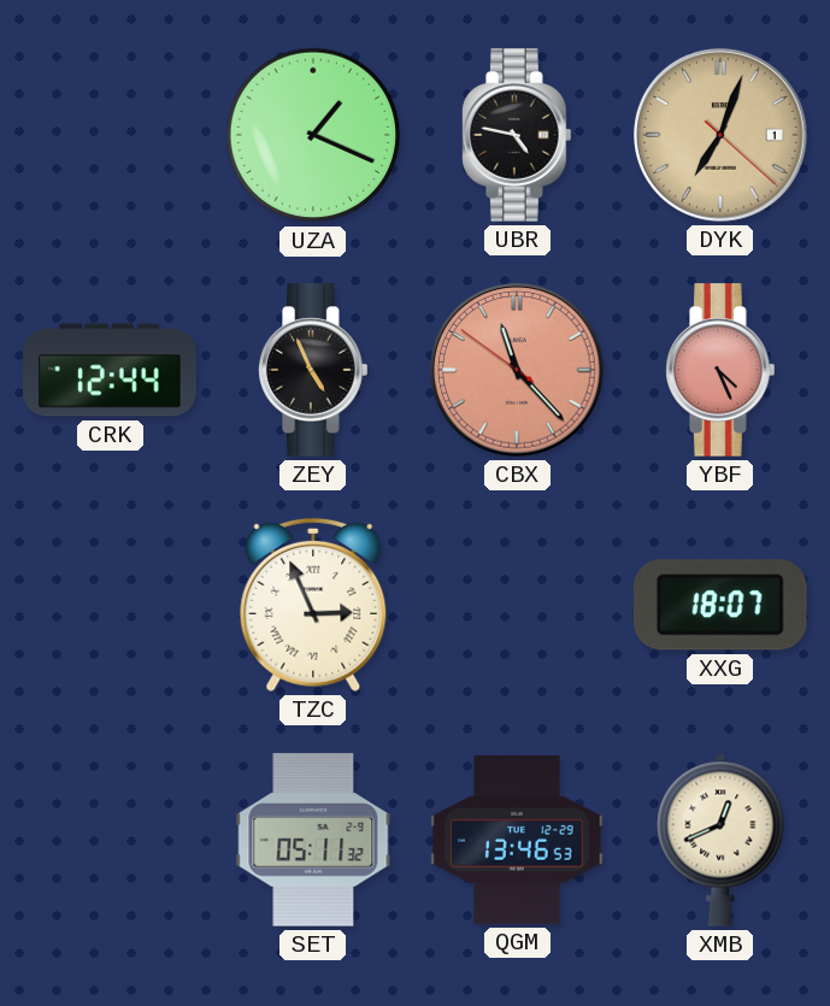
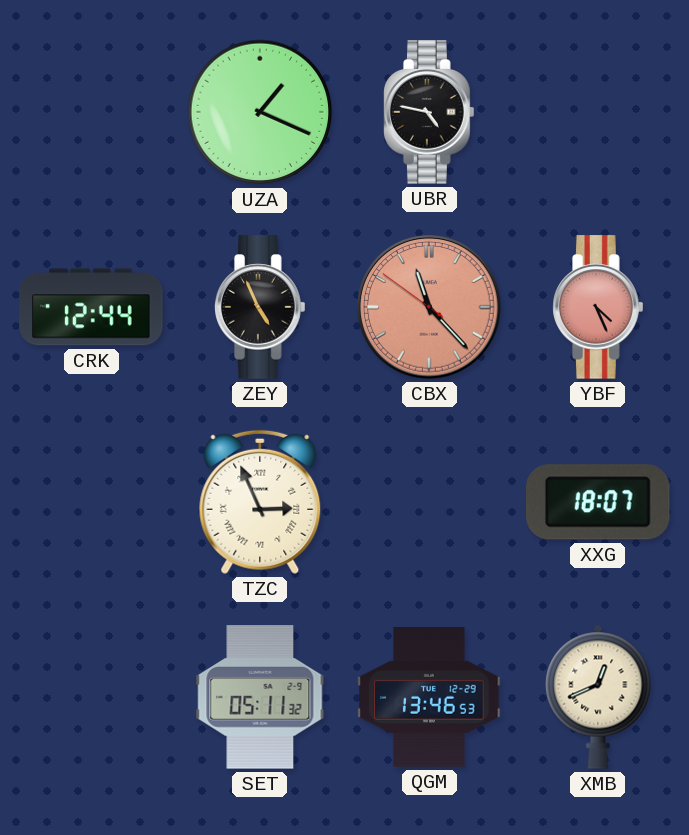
DYK: 7:03 -> none (722, 136)
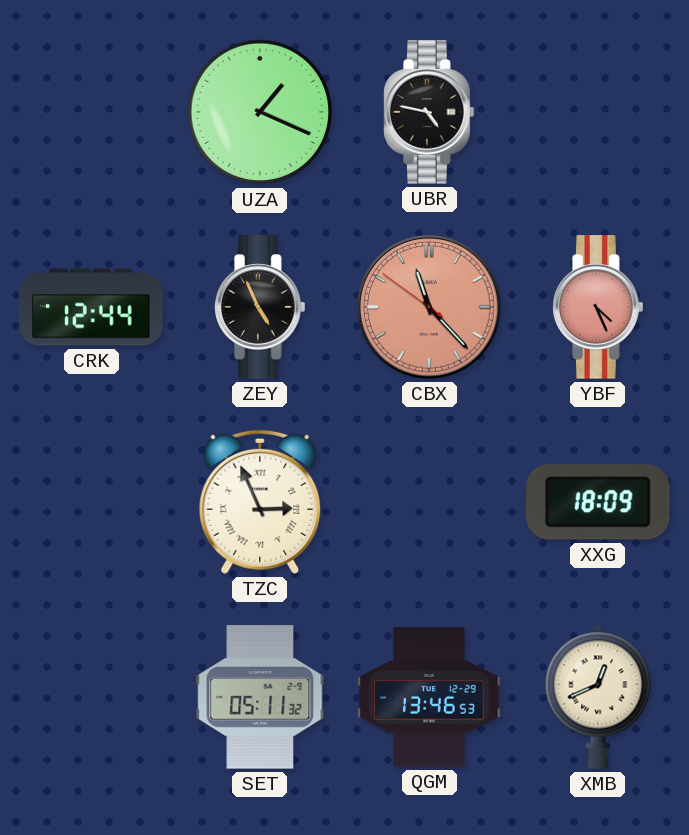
XXG: 18:07 -> 18:09 (599, 502)
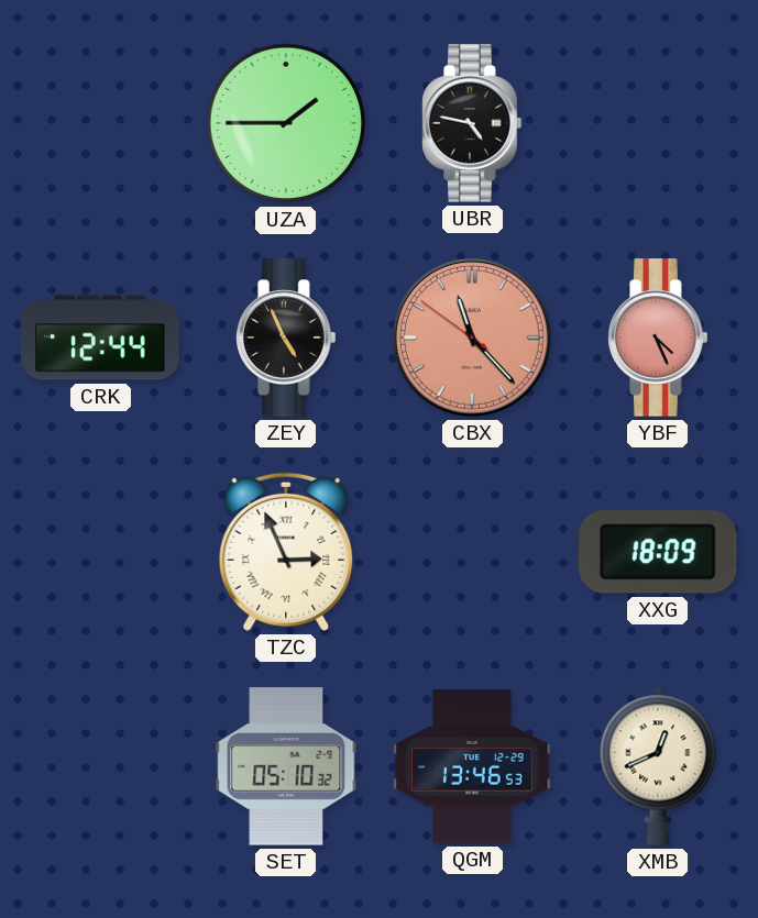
UZA: 1:19 -> 1:45 (286, 123)
SET: 05:11 -> 05:10 (286, 766)
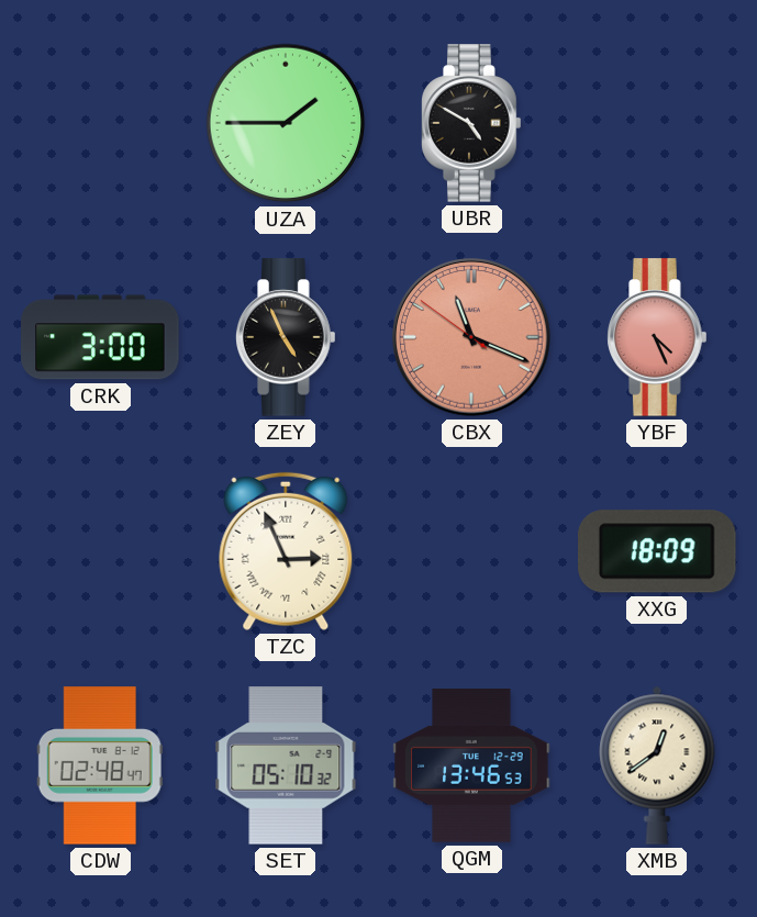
UBR: 4:47 -> 4:50 (471, 123)
CRK: 12:44 -> 3:00 (100, 337)
CBX: 11:22 -> 11:18 (472, 338)
CDW: none -> 02:48 (100, 765)
XMB: 12:41 -> 12:39 (657, 765)
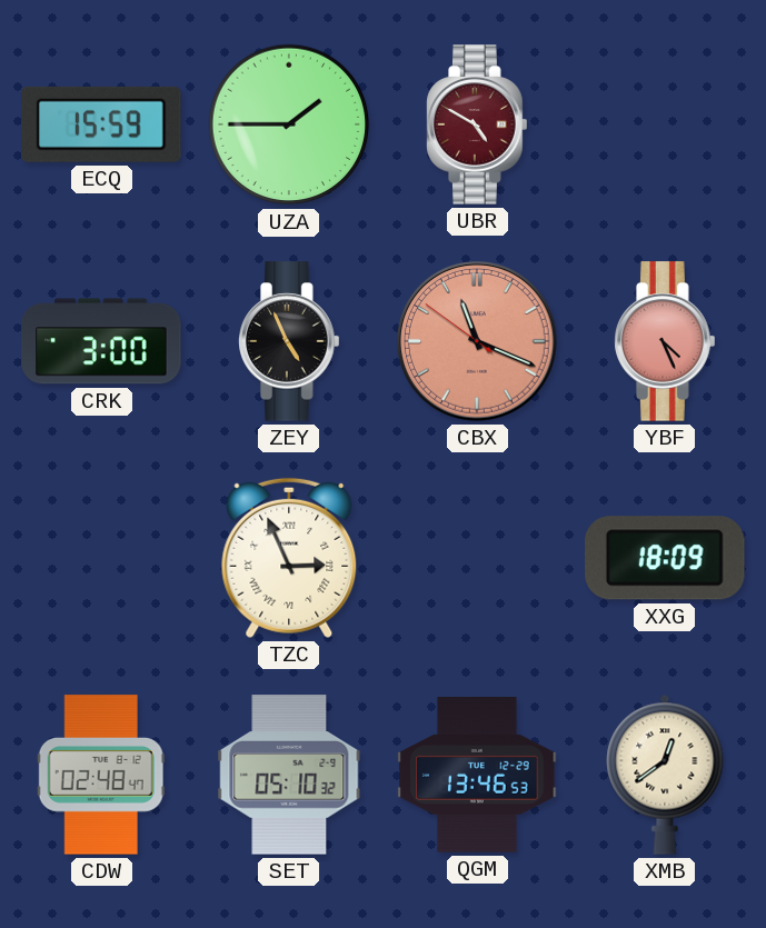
ECQ: none -> 15:59 (101, 124)
UBR dial: black -> burgundy (477, 124)
